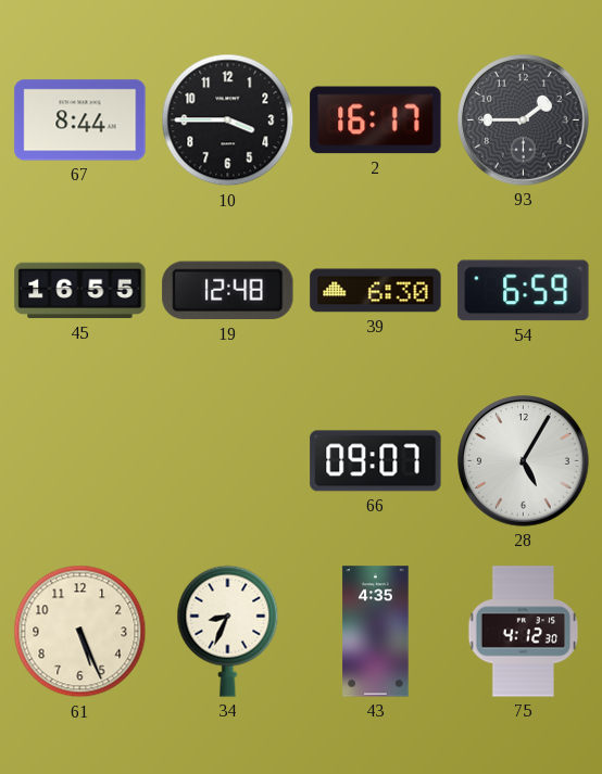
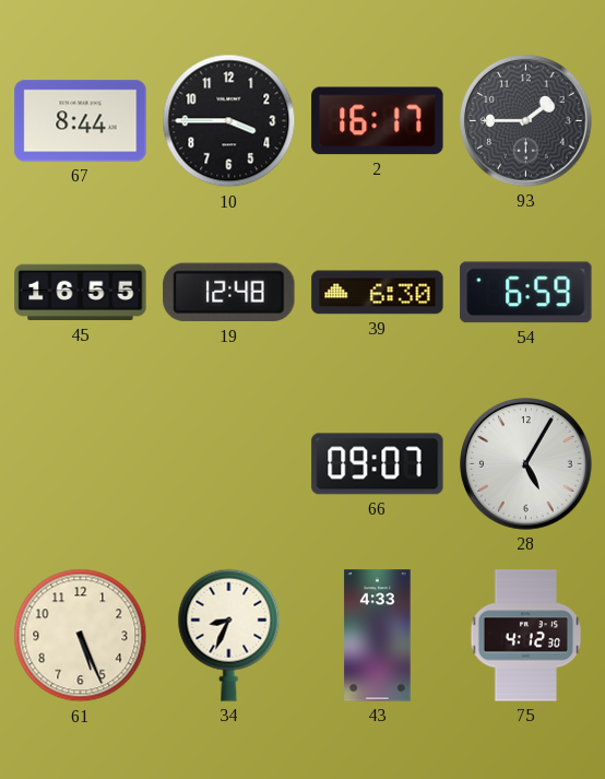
43: 4:35 -> 4:33 (378, 636)
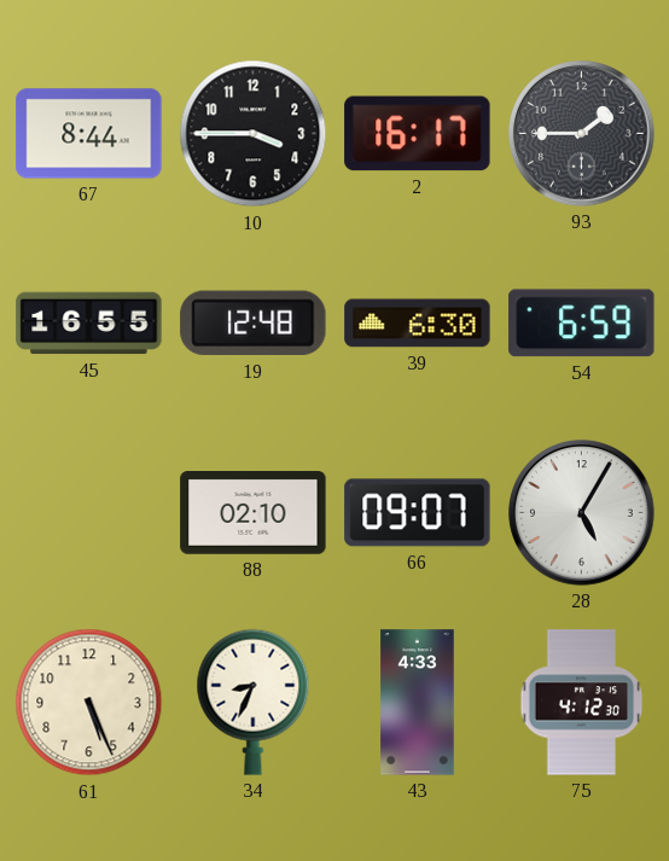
88: none -> 02:10 (254, 513)
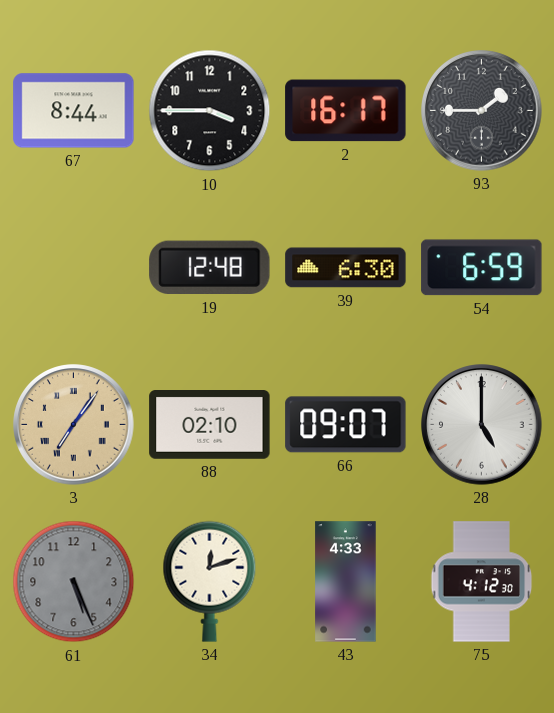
45: 16:55 -> none (89, 324)
3: none -> 7:06 (74, 425)
28: 5:05 -> 5:00 (482, 425)
61 dial: cream -> grey (74, 582)
34: 8:34 -> 12:12 (210, 581)
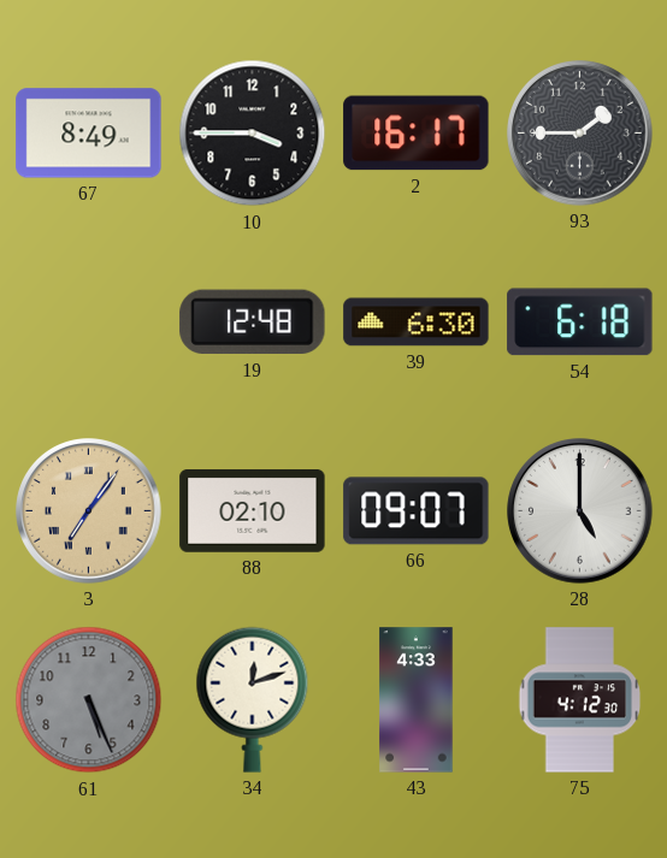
67: 8:44 -> 8:49 (89, 134)
54: 6:59 -> 6:18 (580, 323)
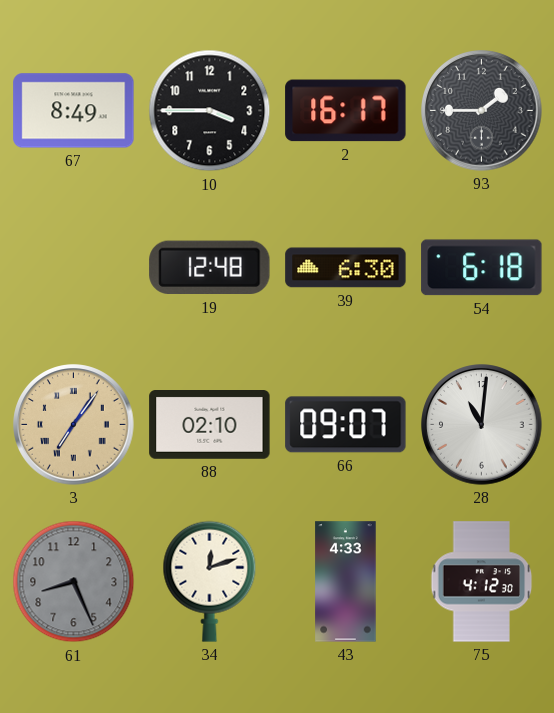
28: 5:00 -> 11:01 (482, 425)
61: 5:26 -> 8:26 (74, 582)
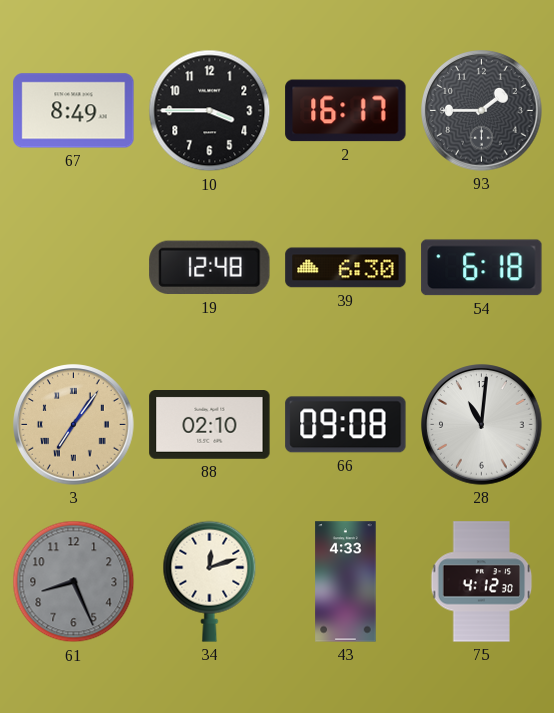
66: 09:07 -> 09:08 (346, 425)
